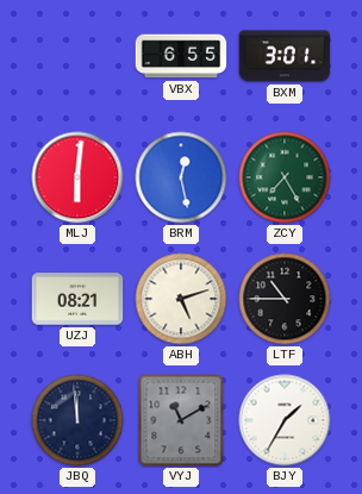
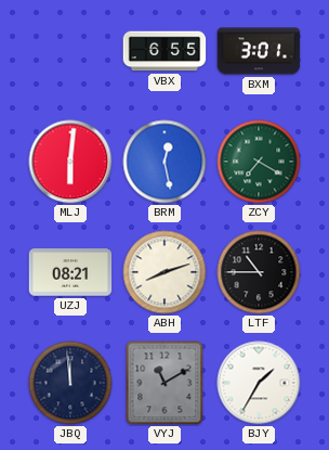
ZCY: 7:25 -> 7:20 (259, 162)
ABH: 5:12 -> 8:12 (164, 272)
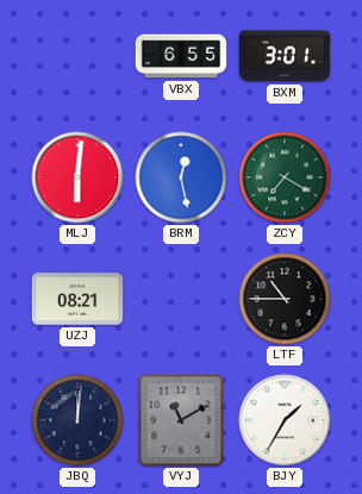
ABH: 8:12 -> none (164, 272)
JBQ: 11:59 -> 12:01 (77, 420)
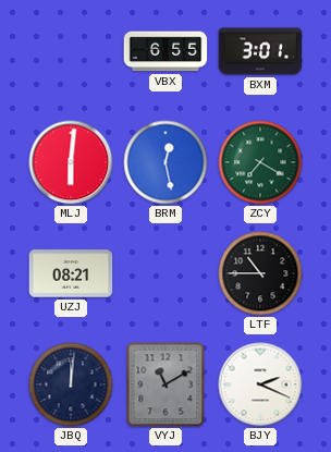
BJY: 1:35 -> 2:19 (260, 384)
